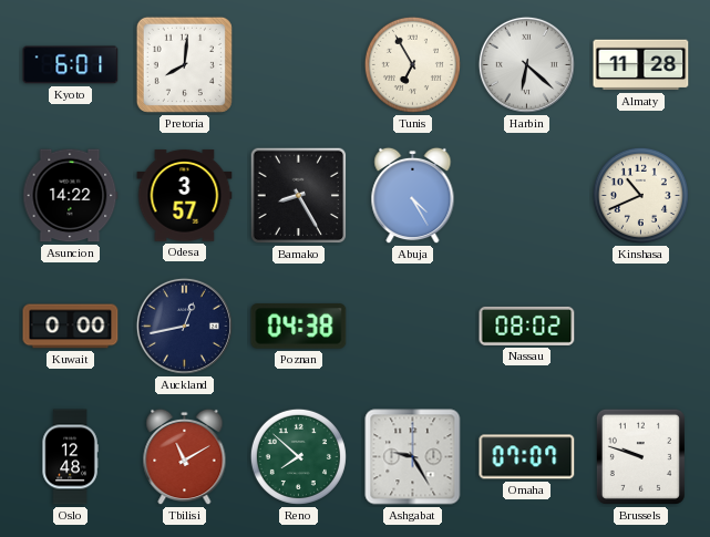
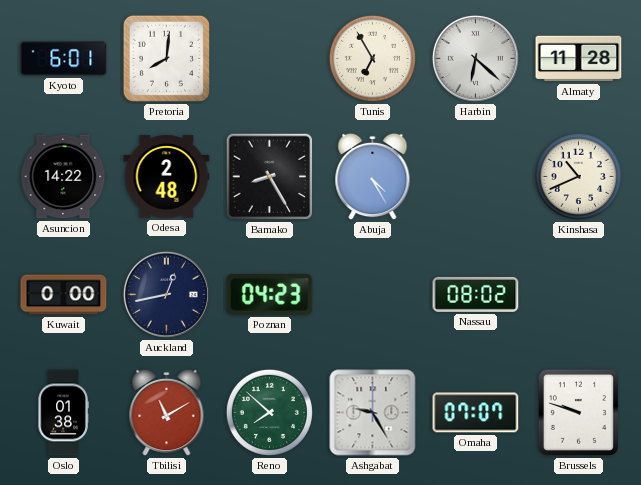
Odesa: 3:57 -> 2:48 (167, 177)
Poznan: 04:38 -> 04:23 (270, 295)
Oslo: 12:48 -> 01:38 (63, 413)
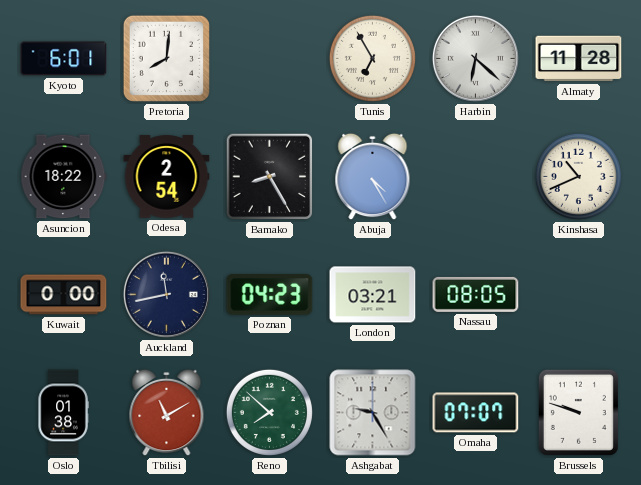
Asuncion: 14:22 -> 18:22 (64, 177)
Odesa: 2:48 -> 2:54 (167, 177)
Auckland: 12:43 -> 11:43 (166, 294)
London: none -> 03:21 (373, 295)
Nassau: 08:02 -> 08:05 (476, 294)
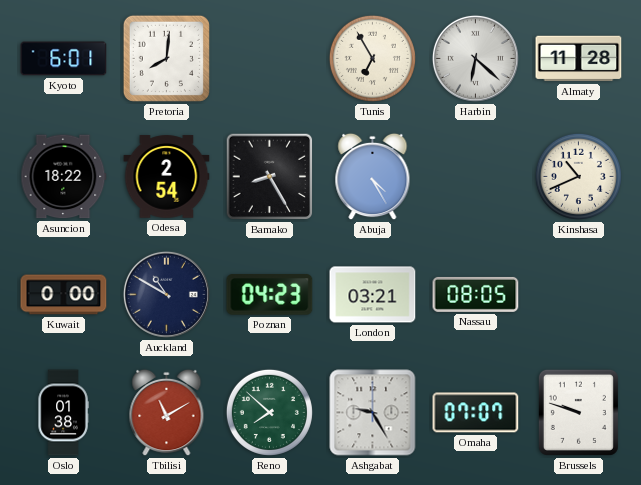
Auckland: 11:43 -> 10:50 (166, 294)
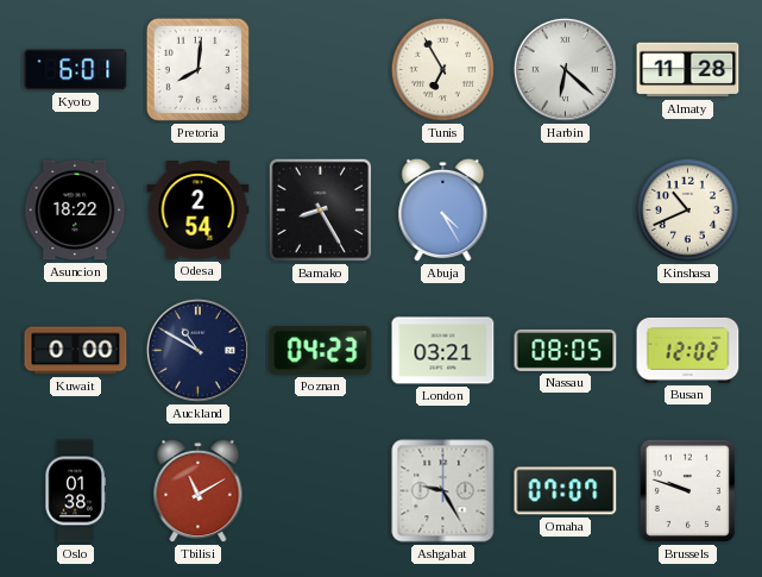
Busan: none -> 12:02 (688, 350)
Reno: 7:52 -> none (269, 412)
